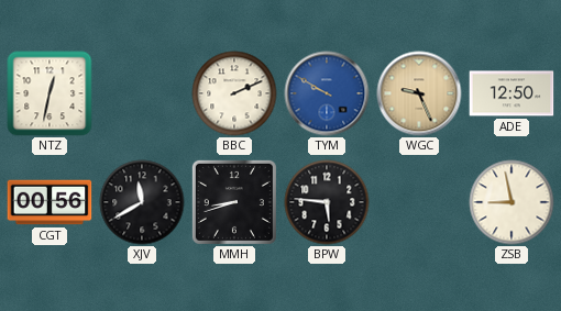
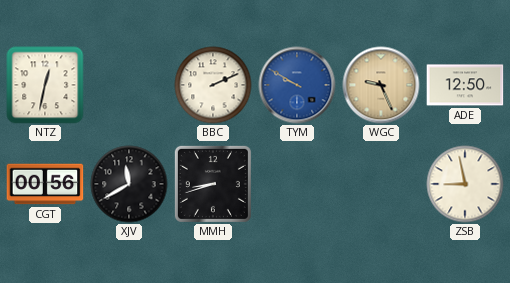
BPW: 5:46 -> none (327, 202)
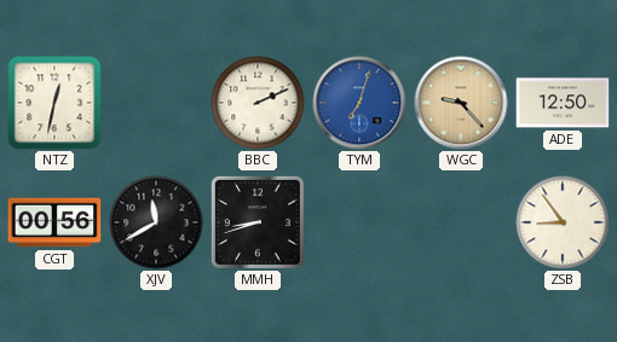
TYM: 9:50 -> 7:03 (359, 103)
WGC: 9:26 -> 9:23 (461, 103)
ZSB: 8:58 -> 8:54 (563, 222)
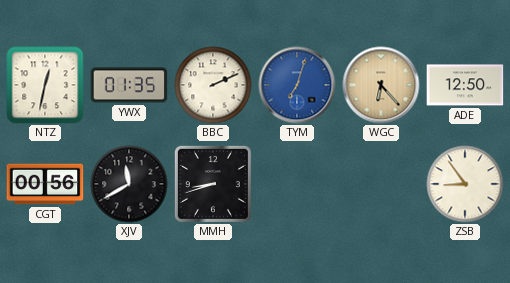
YWX: none -> 01:35 (129, 85)
WGC: 9:23 -> 6:23 (381, 85)
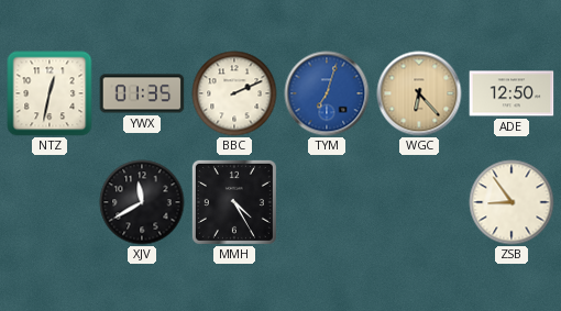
CGT: 00:56 -> none (45, 184)
MMH: 8:42 -> 4:25 (234, 202)
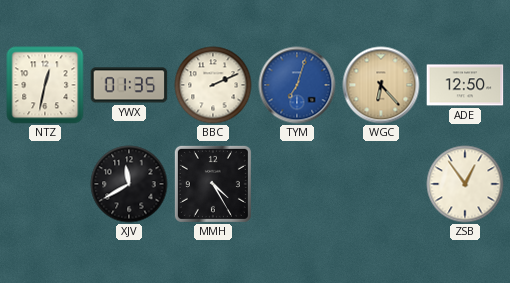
ZSB: 8:54 -> 12:54 (465, 184)
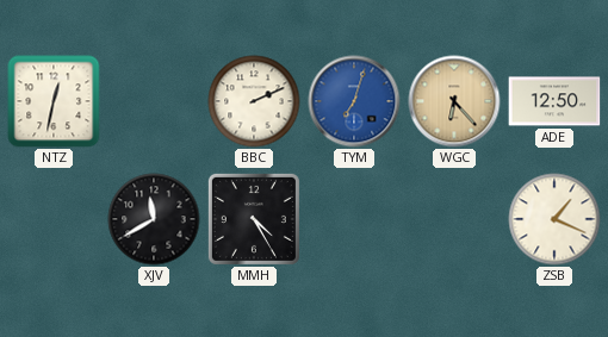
YWX: 01:35 -> none (129, 85)
ZSB: 12:54 -> 1:19 (554, 219)
